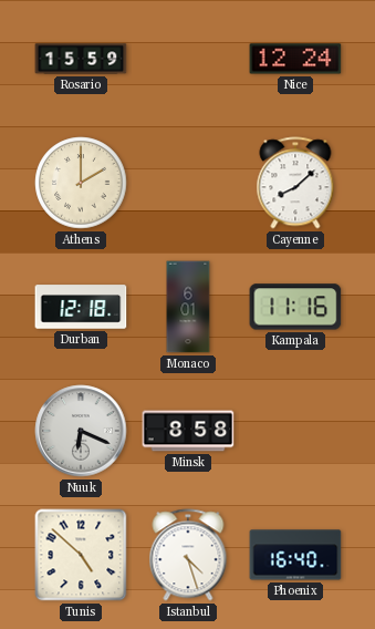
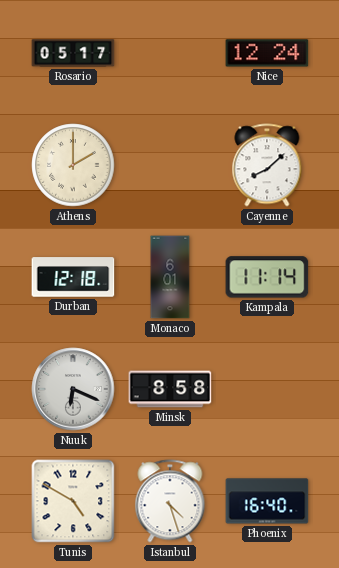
Rosario: 15:59 -> 05:17 (73, 53)
Kampala: 11:16 -> 11:14 (267, 277)
Tunis: 4:52 -> 4:50 (73, 501)
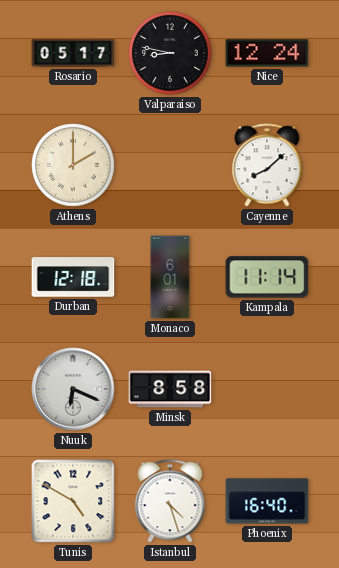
Valparaiso: none -> 8:47 (170, 53)
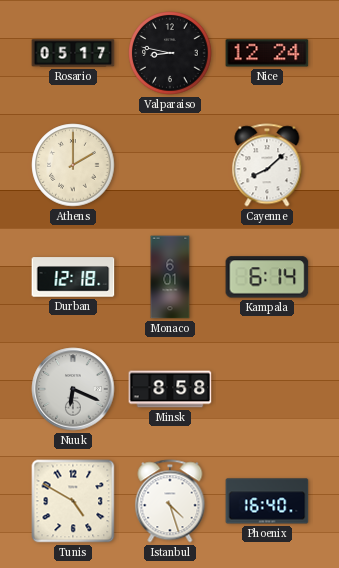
Kampala: 11:14 -> 6:14 (267, 277)
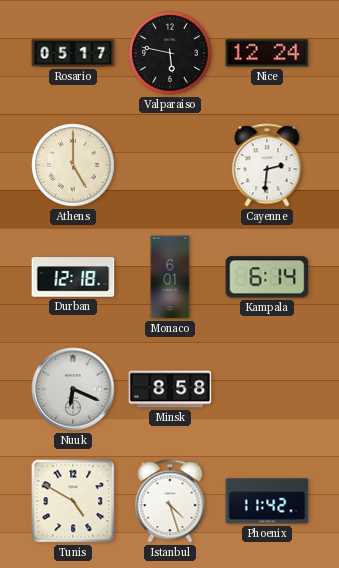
Valparaiso: 8:47 -> 5:47 (170, 53)
Athens: 2:00 -> 5:00 (73, 165)
Cayenne: 8:08 -> 2:31 (267, 165)
Phoenix: 16:40 -> 11:42 (267, 501)
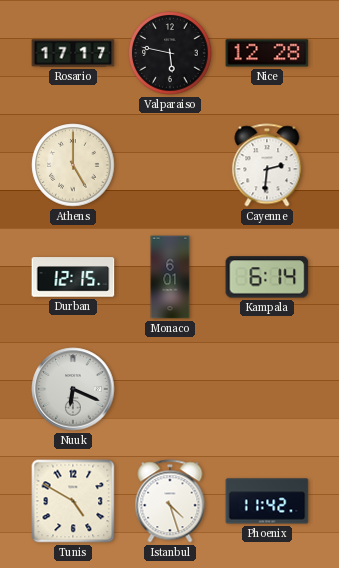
Rosario: 05:17 -> 17:17 (73, 53)
Nice: 12:24 -> 12:28 (267, 53)
Durban: 12:18 -> 12:15 (73, 277)
Minsk: 8:58 -> none (170, 389)
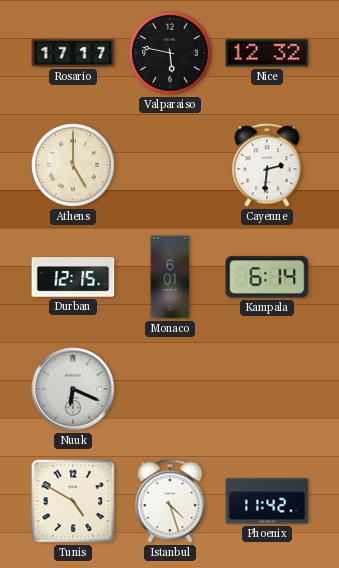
Nice: 12:28 -> 12:32 (267, 53)
